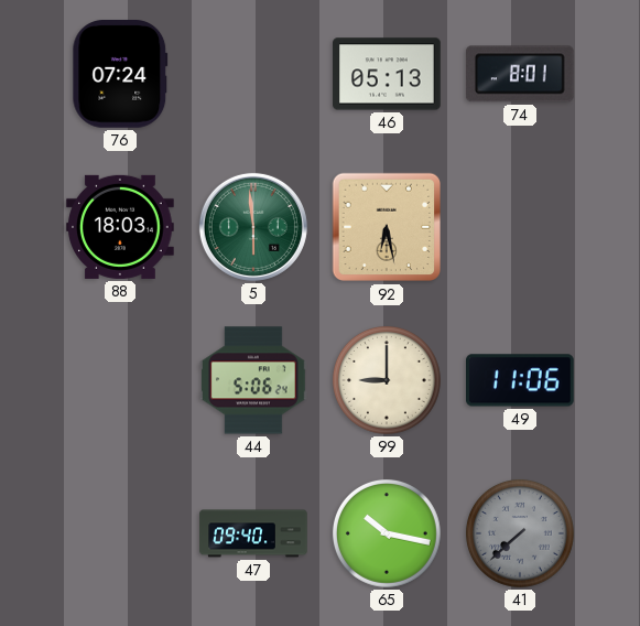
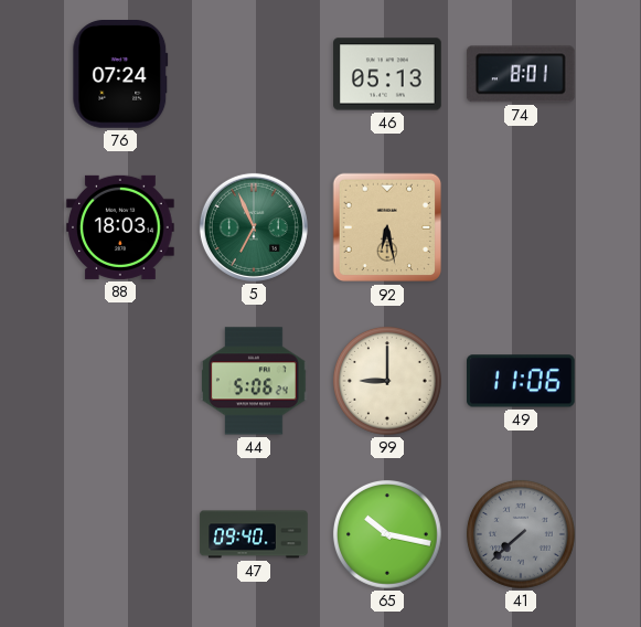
5: 5:59 -> 6:56 (254, 227)
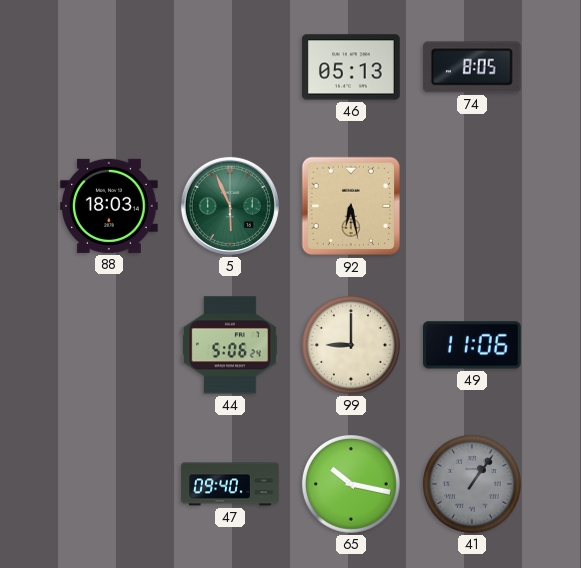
76: 07:24 -> none (120, 75)
74: 8:01 -> 8:05 (472, 67)
5: 6:56 -> 5:56 (230, 206)
41: 7:38 -> 1:06 (472, 484)
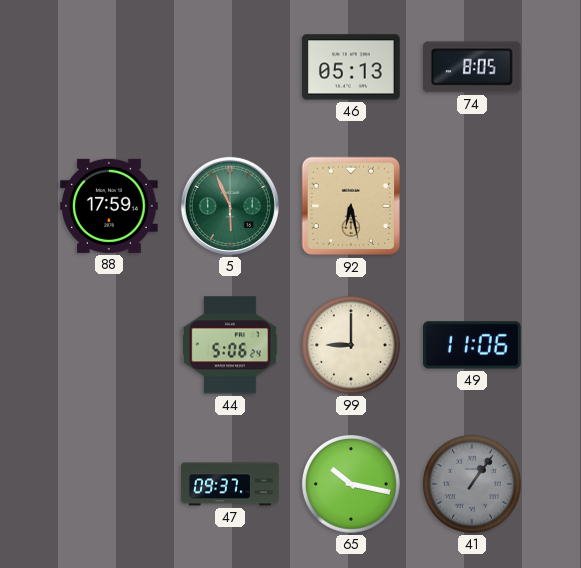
88: 18:03 -> 17:59 (109, 206)
47: 09:40 -> 09:37 (230, 484)
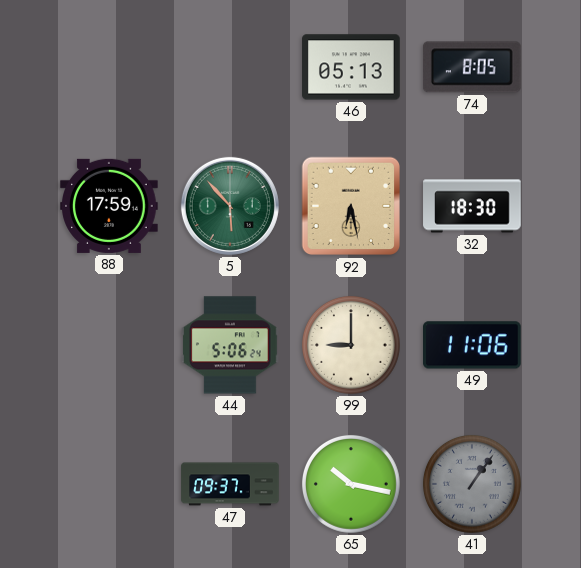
5: 5:56 -> 5:53 (230, 206)
32: none -> 18:30 (472, 206)
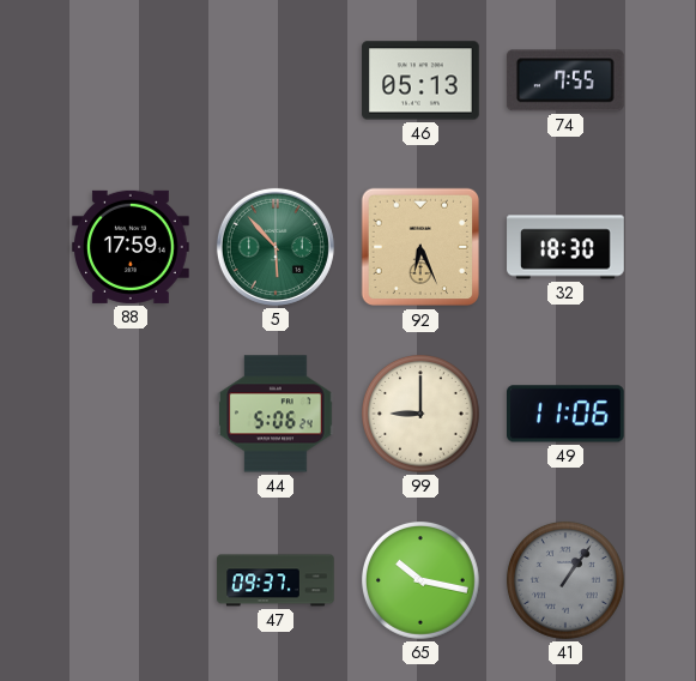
74: 8:05 -> 7:55 (565, 80)
92: 6:28 -> 6:26 (420, 247)
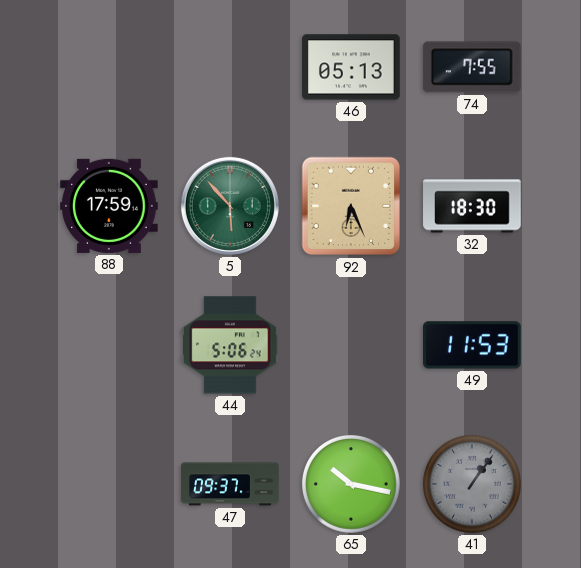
99: 9:00 -> none (420, 414)
49: 11:06 -> 11:53 (473, 345)
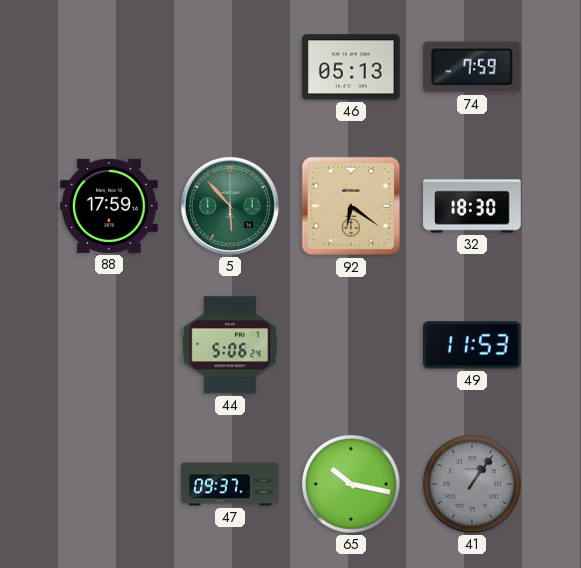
74: 7:55 -> 7:59 (472, 67)
92: 6:26 -> 6:21 (351, 206)
